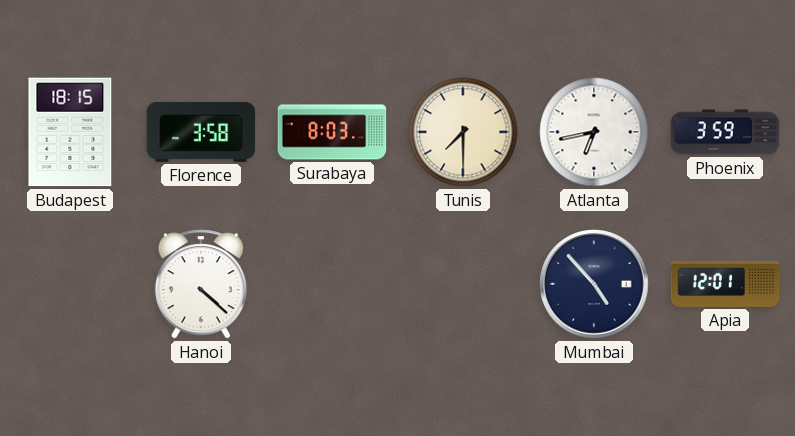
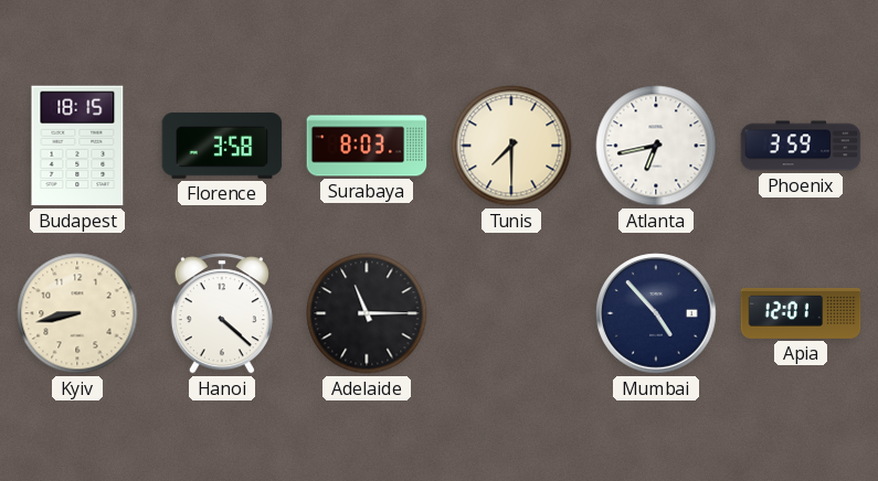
Kyiv: none -> 8:43 (77, 313)
Adelaide: none -> 11:15 (367, 313)
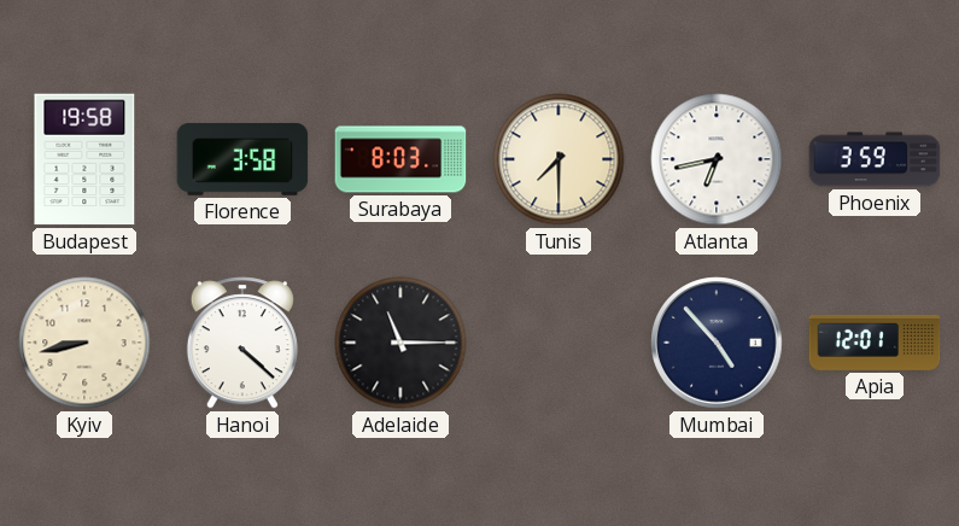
Budapest: 18:15 -> 19:58 (84, 159)
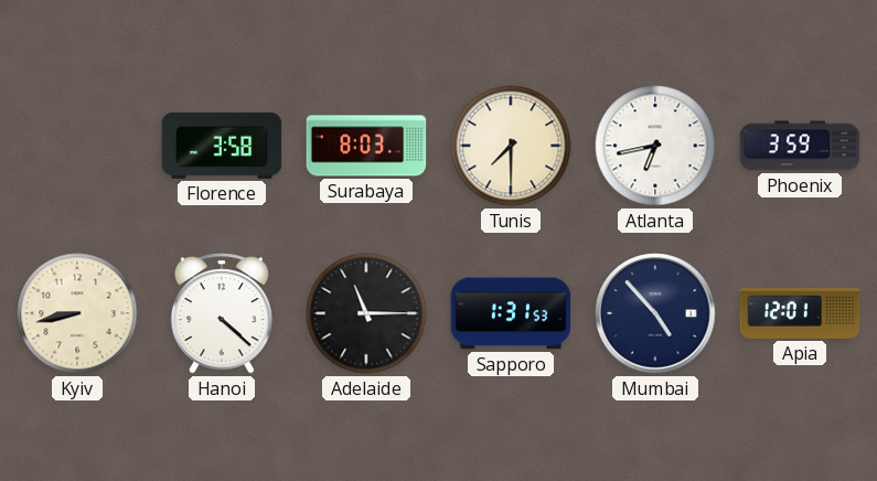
Budapest: 19:58 -> none (84, 159)
Sapporo: none -> 1:31 (511, 313)
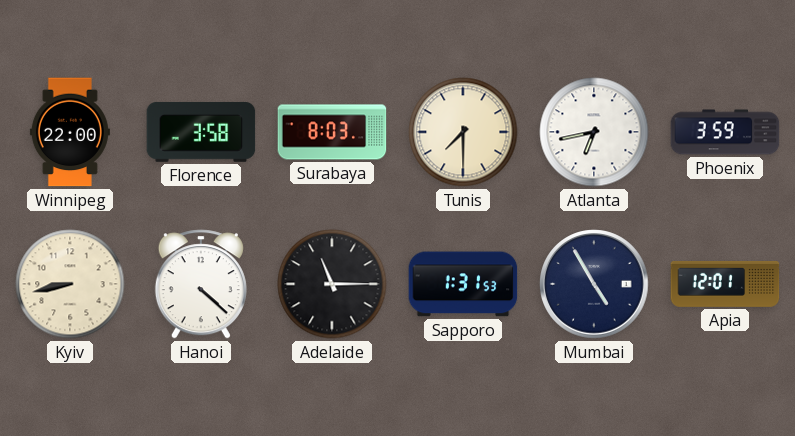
Winnipeg: none -> 22:00 (70, 132)
Mumbai: 4:53 -> 4:55 (594, 284)
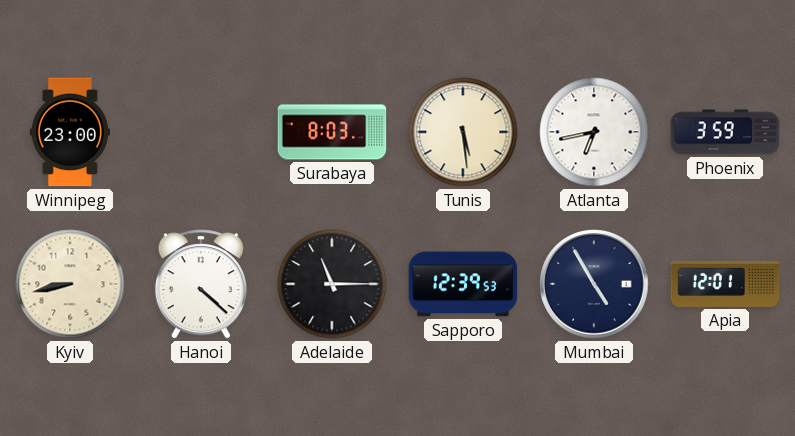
Winnipeg: 22:00 -> 23:00 (70, 132)
Florence: 3:58 -> none (201, 132)
Tunis: 7:30 -> 5:29 (463, 132)
Sapporo: 1:31 -> 12:39 (463, 284)
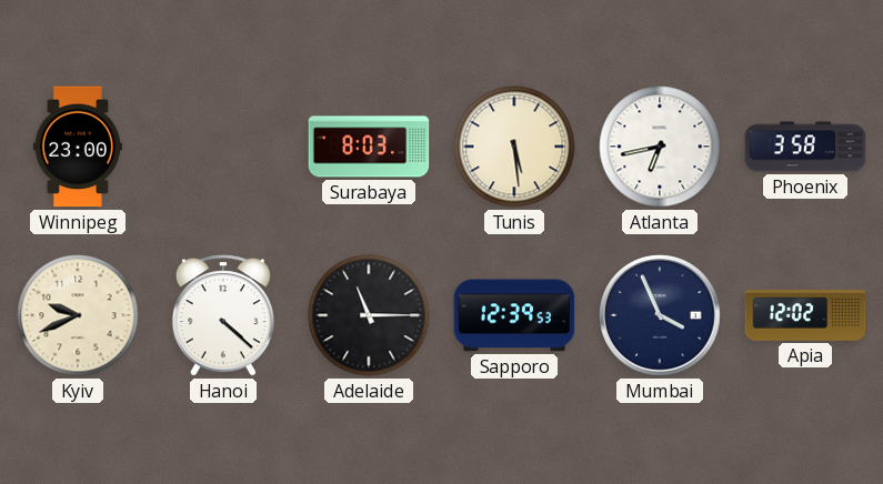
Phoenix: 3:59 -> 3:58 (805, 147)
Kyiv: 8:43 -> 9:41 (78, 315)
Mumbai: 4:55 -> 3:56 (660, 315)
Apia: 12:01 -> 12:02 (805, 315)
